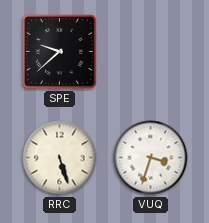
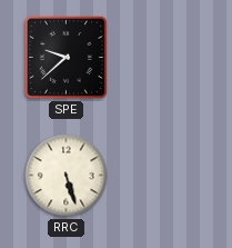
VUQ: 3:33 -> none (151, 158)
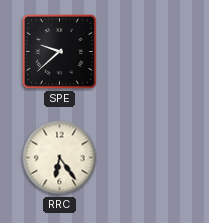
RRC: 5:27 -> 6:24 (60, 158)
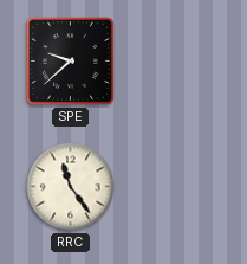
RRC: 6:24 -> 11:24 (71, 187)
